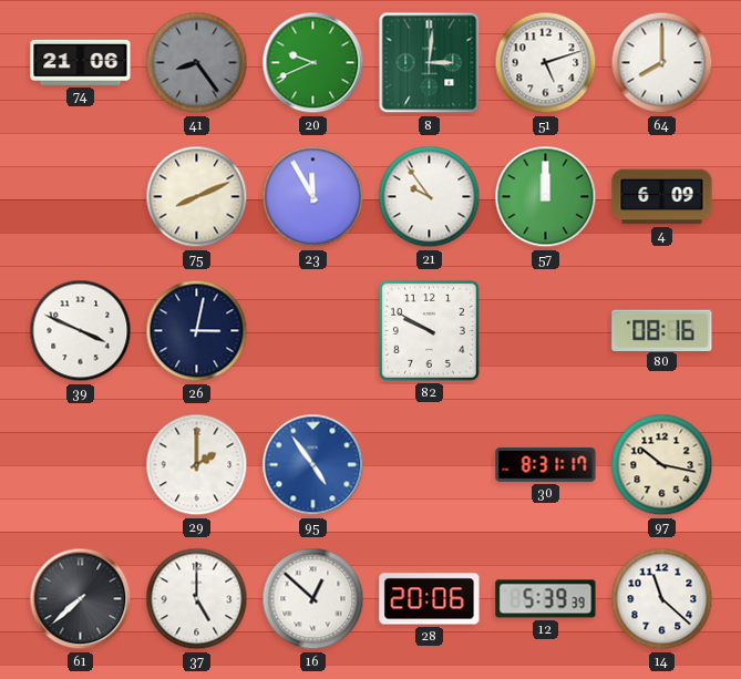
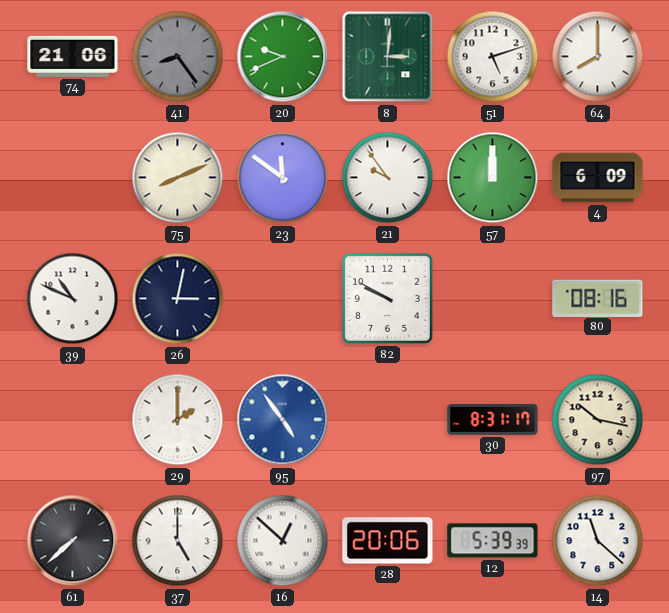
23: 11:55 -> 11:51 (283, 178)
39: 3:49 -> 10:49 (73, 299)
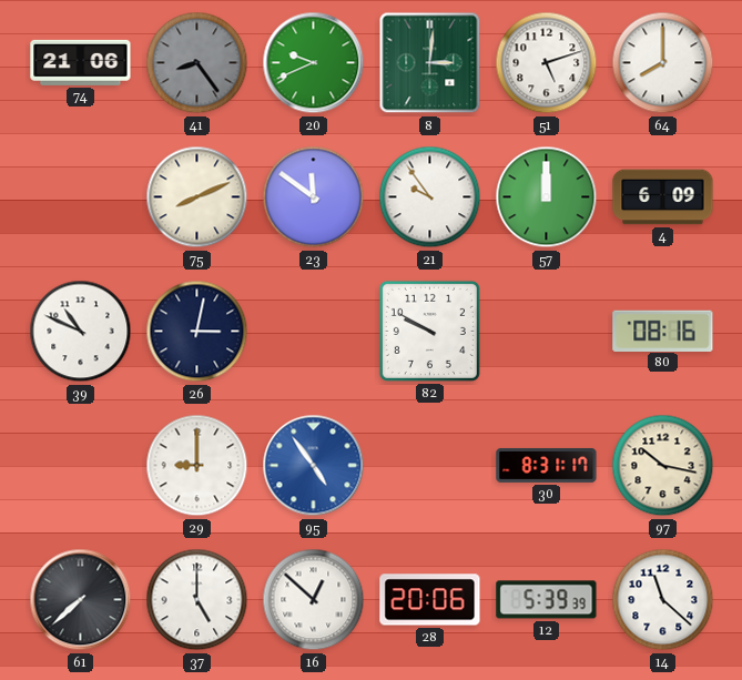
29: 2:00 -> 9:00 (197, 466)
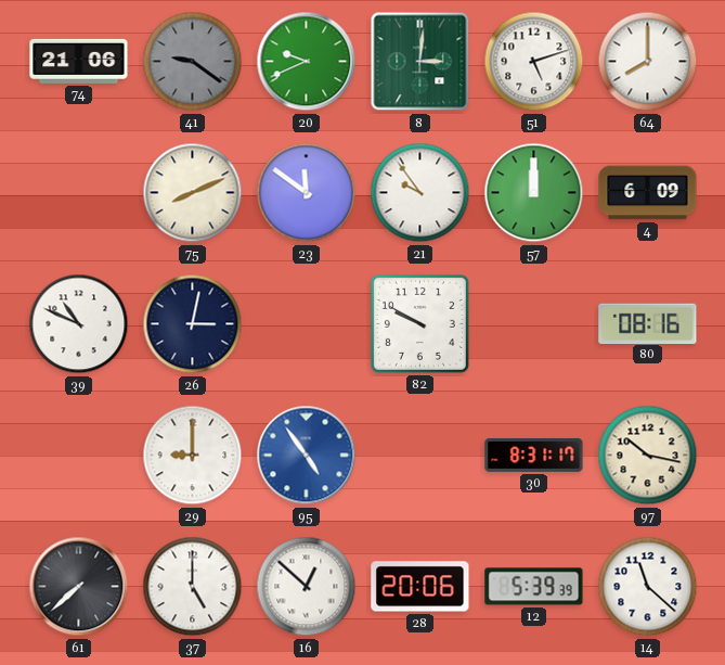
41: 8:24 -> 9:21 (193, 62)
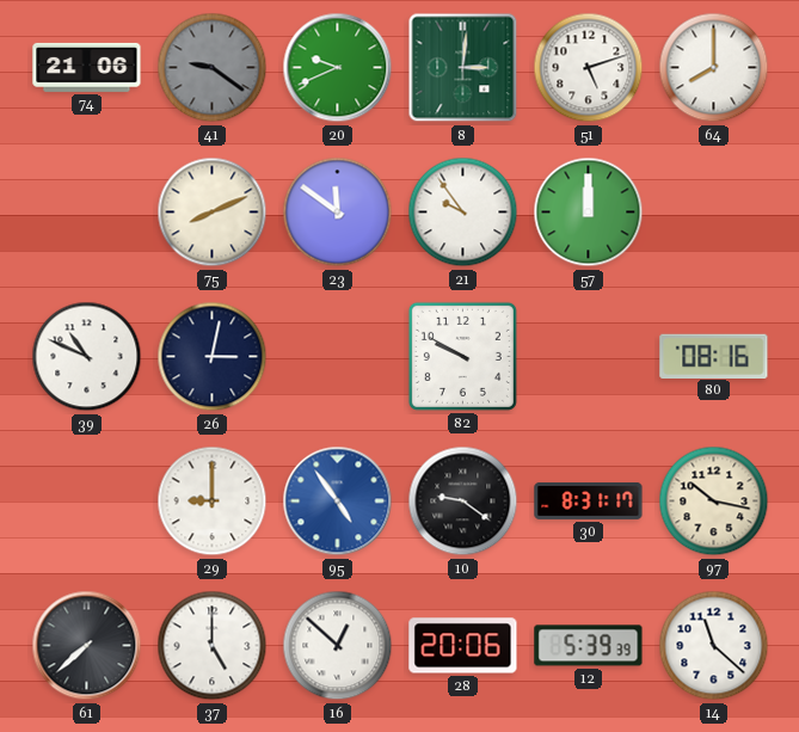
4: 6:09 -> none (648, 193)
10: none -> 9:21 (463, 502)
